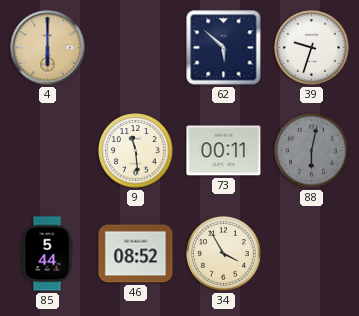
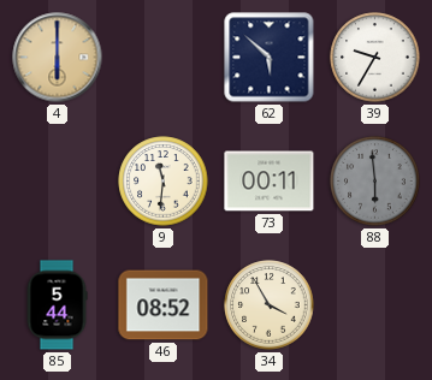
39: 9:33 -> 9:35 (375, 58)
9: 11:29 -> 11:31 (164, 182)
88: 6:02 -> 5:59 (375, 182)
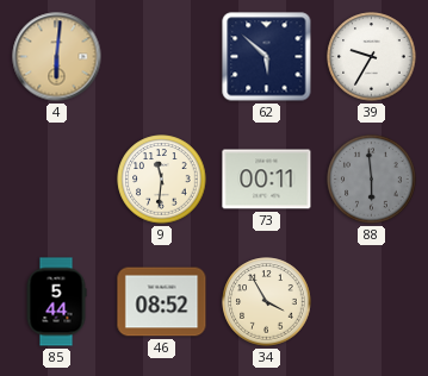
4: 6:00 -> 6:01 (57, 57)
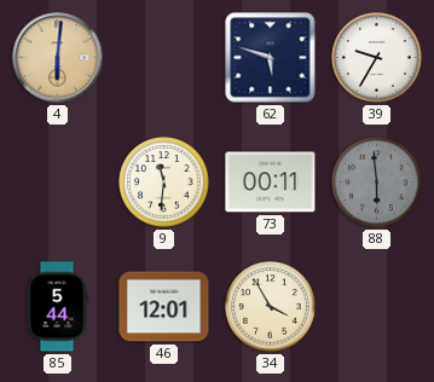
62: 5:52 -> 5:48 (271, 58)
46: 08:52 -> 12:01 (164, 307)
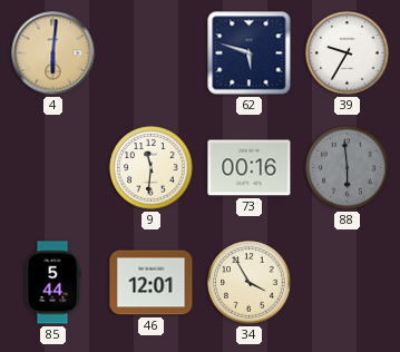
73: 00:11 -> 00:16 (250, 168)
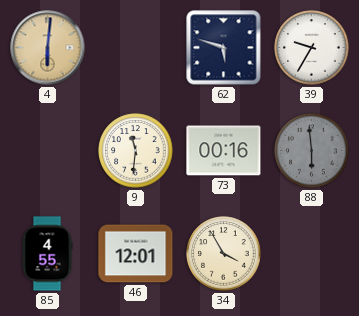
85: 5:44 -> 4:55 (47, 254)
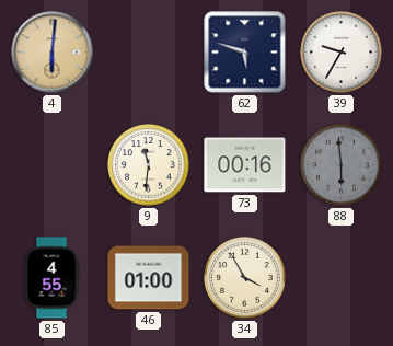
46: 12:01 -> 01:00 (149, 278)
